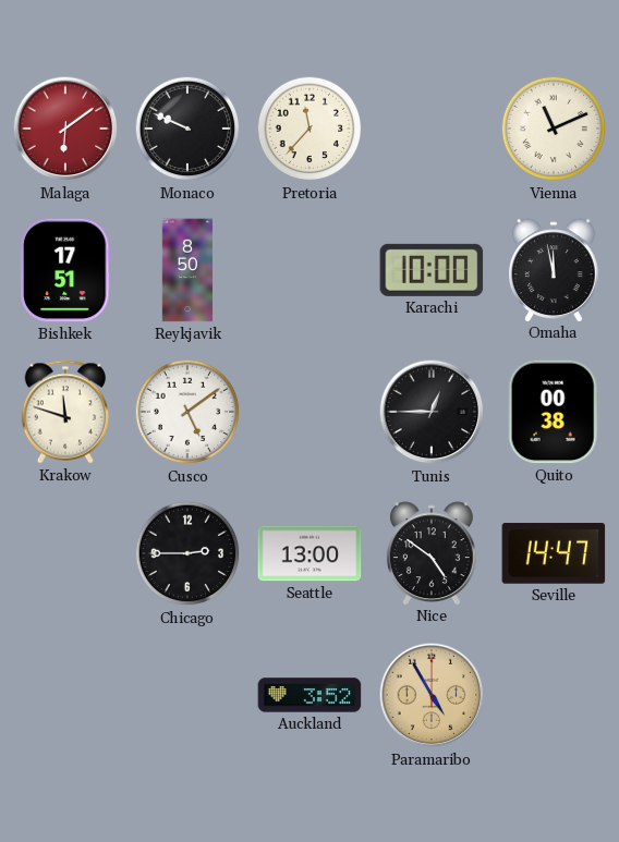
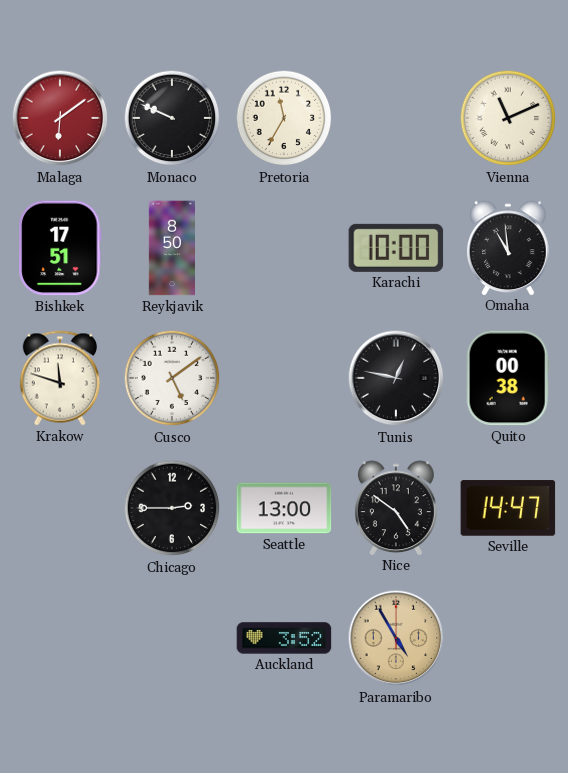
Pretoria: 11:37 -> 11:35 (284, 118)
Omaha: 11:58 -> 10:59 (508, 248)
Tunis: 12:45 -> 12:47 (396, 378)
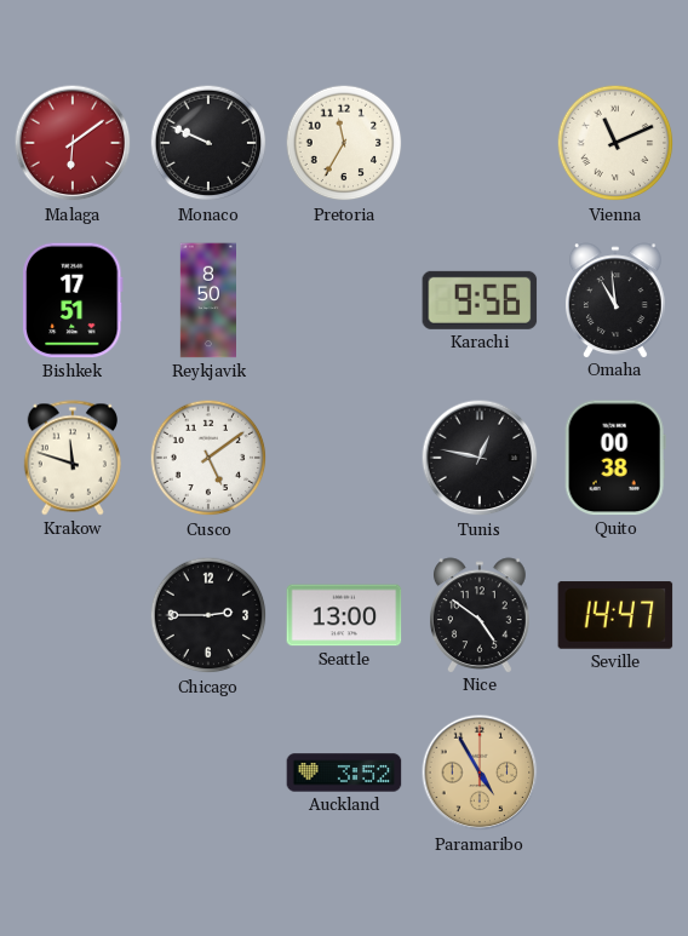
Karachi: 10:00 -> 9:56 (480, 300)
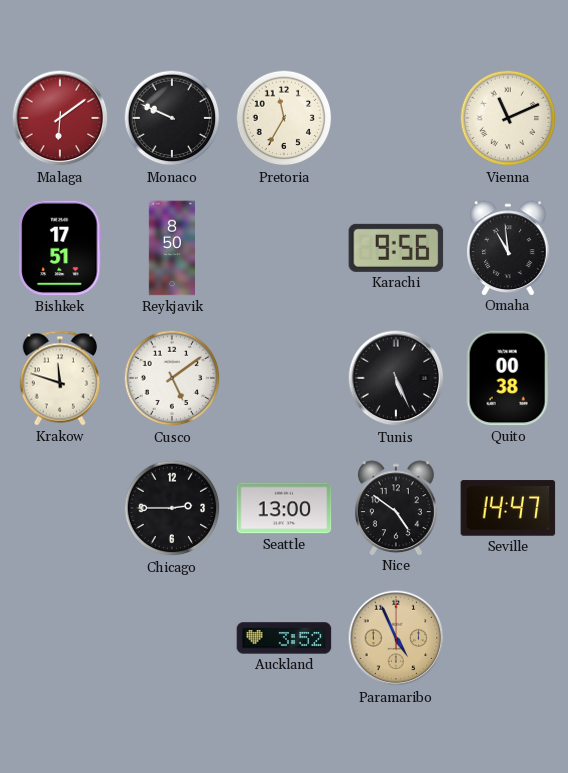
Tunis: 12:47 -> 5:26 (396, 378)
Paramaribo: 4:55 -> 4:56 (396, 638)
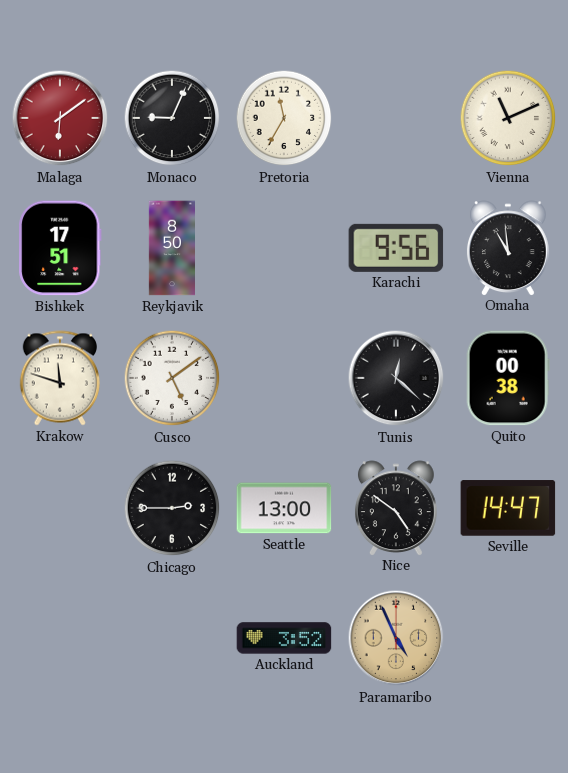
Monaco: 9:49 -> 9:04 (172, 118)
Tunis: 5:26 -> 12:22 (396, 378)
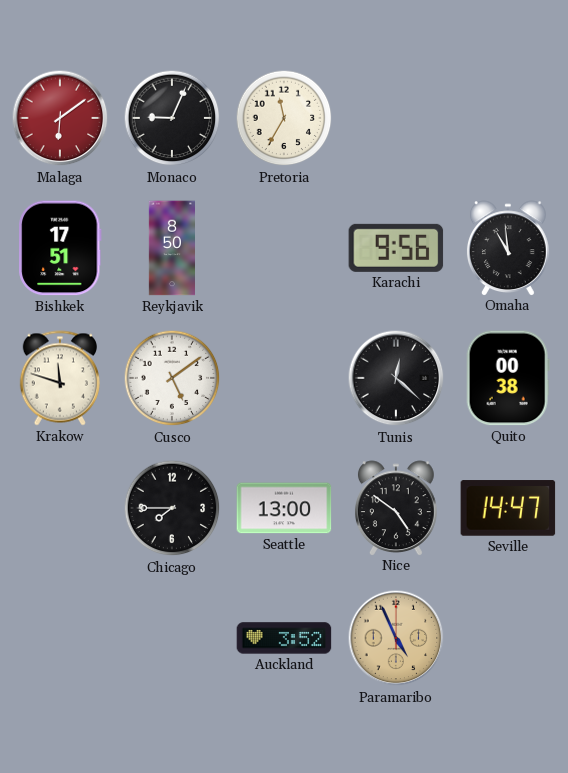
Vienna: 11:11 -> none (508, 118)
Chicago: 2:45 -> 7:45 (172, 508)
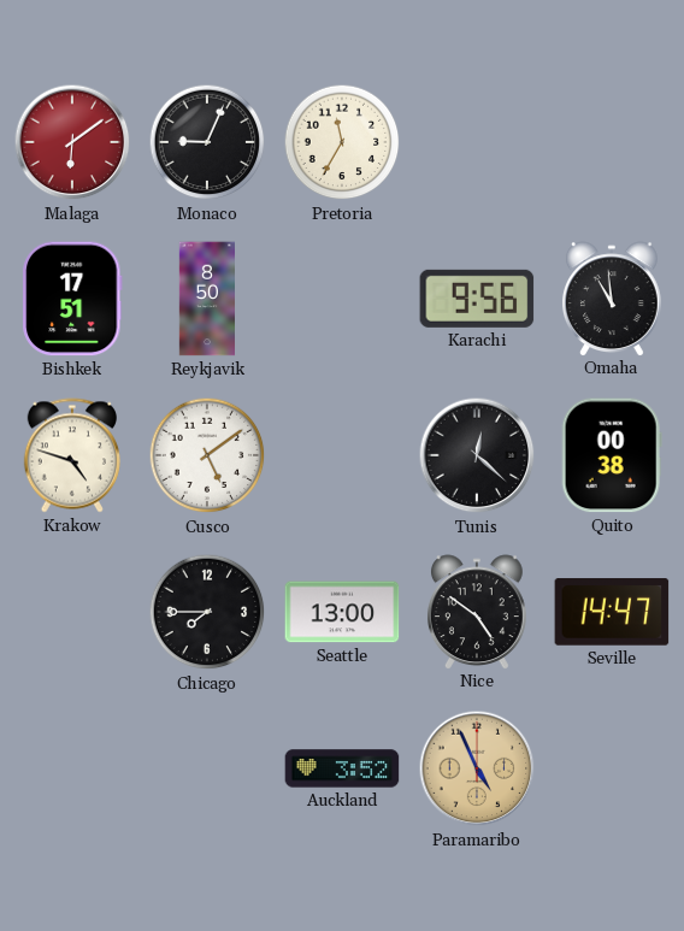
Krakow: 11:48 -> 4:48 (71, 455)
